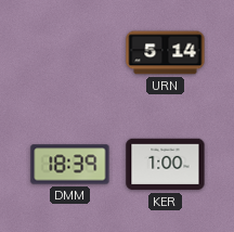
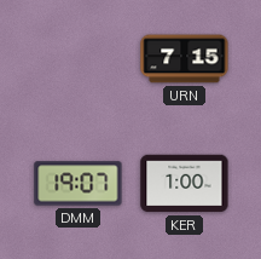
URN: 5:14 -> 7:15 (185, 59)
DMM: 18:39 -> 19:07 (79, 184)
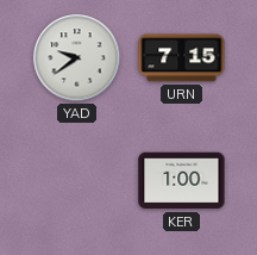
YAD: none -> 9:39 (77, 58)
DMM: 19:07 -> none (79, 184)
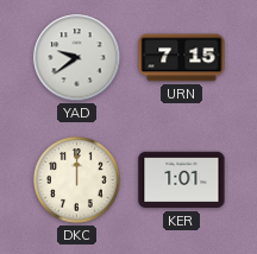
DKC: none -> 12:00 (77, 180)
KER: 1:00 -> 1:01 (182, 180)
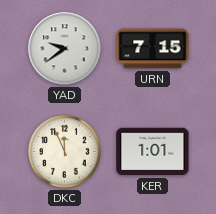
DKC: 12:00 -> 11:56 (65, 152)
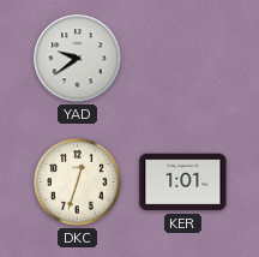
URN: 7:15 -> none (153, 49)
DKC: 11:56 -> 12:33 (78, 183)
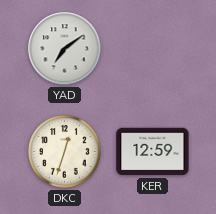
YAD: 9:39 -> 7:09 (65, 49)
KER: 1:01 -> 12:59 (153, 152)
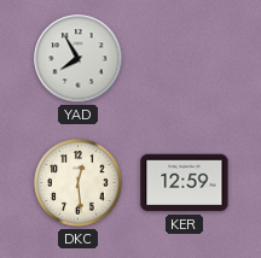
YAD: 7:09 -> 7:55 (79, 59)
DKC: 12:33 -> 12:29 (79, 183)
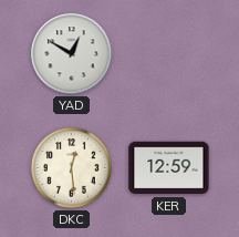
YAD: 7:55 -> 12:50 (72, 54)
